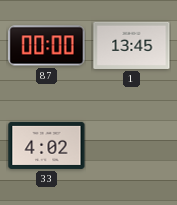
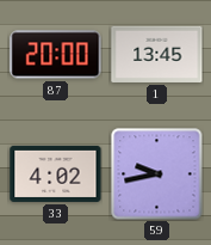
87: 00:00 -> 20:00 (56, 55)
59: none -> 9:43 (157, 174)
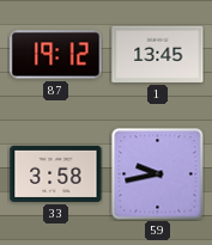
87: 20:00 -> 19:12 (56, 55)
33: 4:02 -> 3:58 (56, 173)
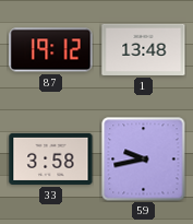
1: 13:45 -> 13:48 (144, 49)
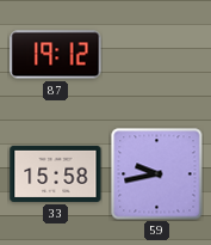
1: 13:48 -> none (144, 49)
33: 3:58 -> 15:58 (56, 173)
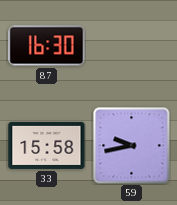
87: 19:12 -> 16:30 (47, 46)
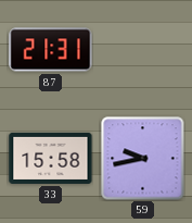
87: 16:30 -> 21:31 (51, 50)
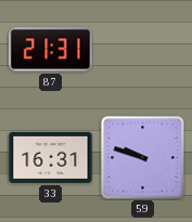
33: 15:58 -> 16:31 (51, 157)
59: 9:43 -> 9:48 (143, 158)
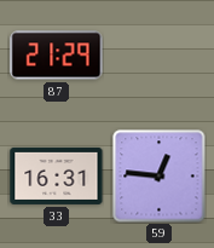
87: 21:31 -> 21:29 (57, 56)
59: 9:48 -> 12:46 (160, 177)
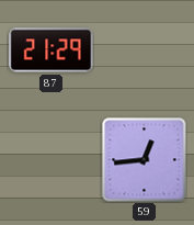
33: 16:31 -> none (57, 175)
59: 12:46 -> 12:44 (145, 160)
